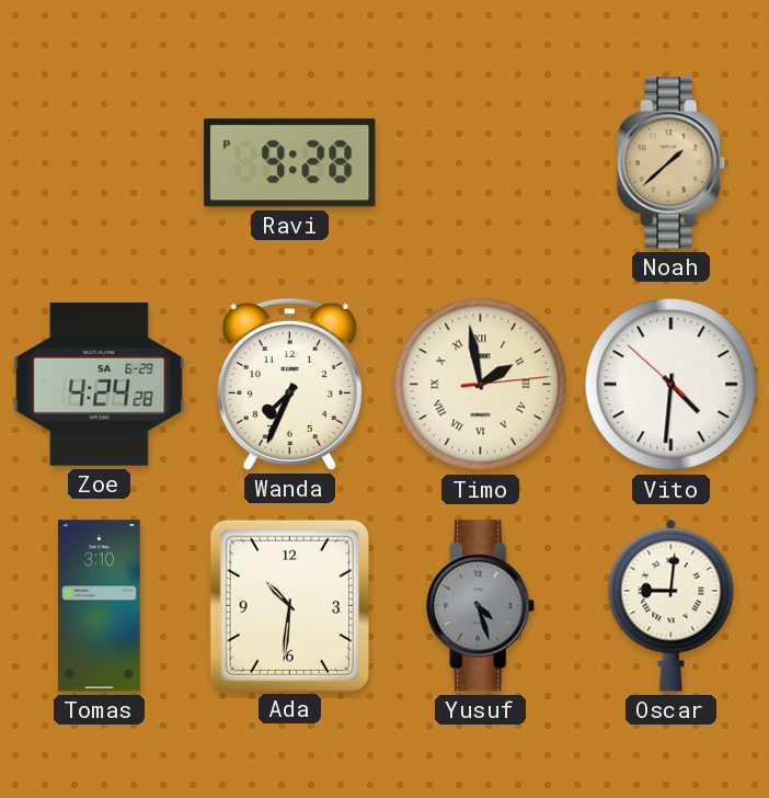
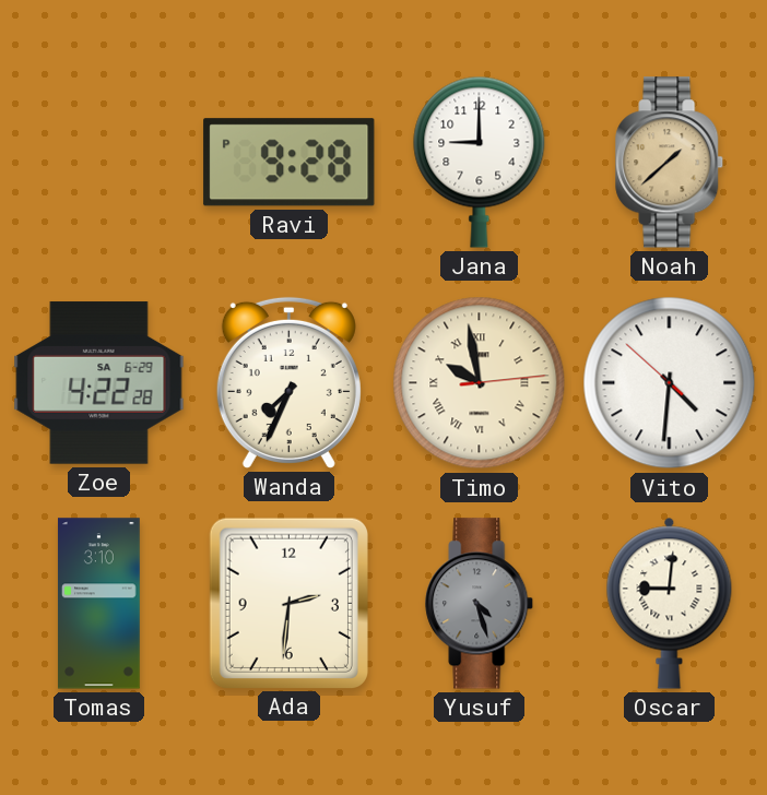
Jana: none -> 9:00 (480, 162)
Zoe: 4:24 -> 4:22 (99, 383)
Timo: 1:58 -> 9:58 (480, 383)
Ada: 10:31 -> 2:31 (288, 603)
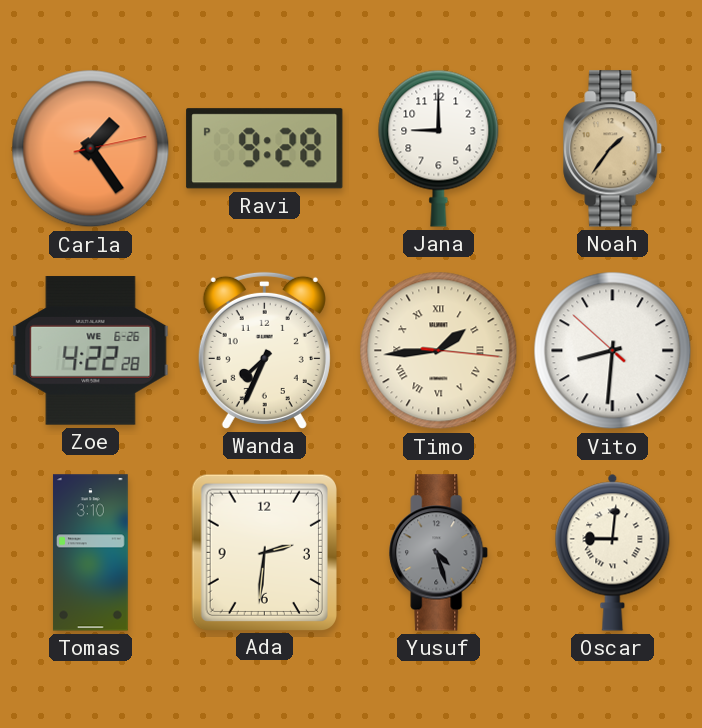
Carla: none -> 1:24 (91, 149)
Noah: 1:38 -> 1:36 (613, 149)
Zoe date: SA 6-29 -> WE 6-26 (91, 351)
Timo: 9:58 -> 1:44 (439, 351)
Vito: 4:30 -> 8:30 (613, 351)
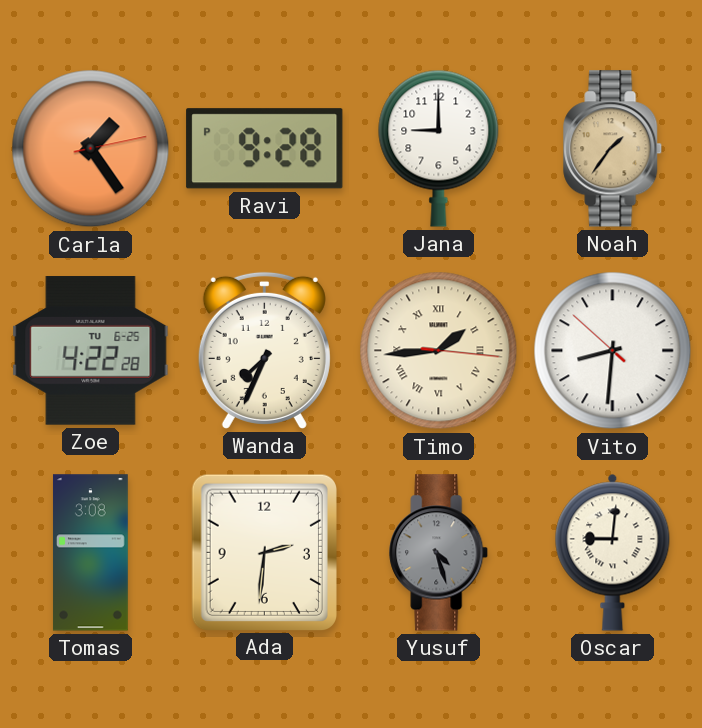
Zoe date: WE 6-26 -> TU 6-25 (91, 351)
Tomas: 3:10 -> 3:08 (91, 553)
